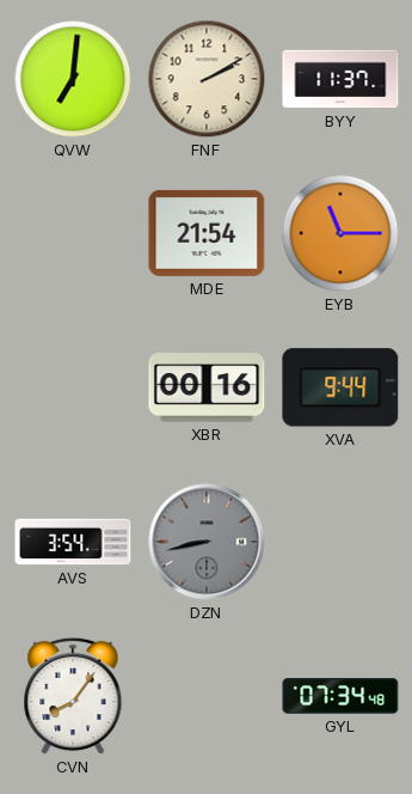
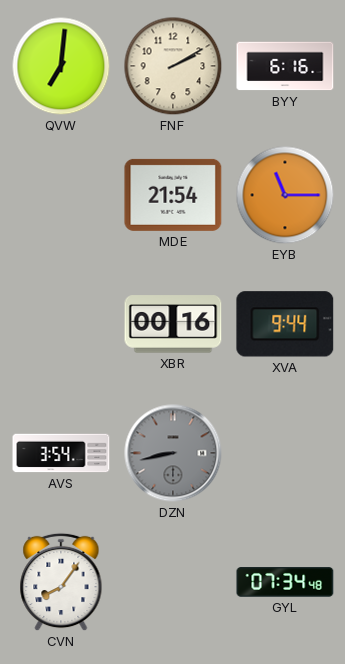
BYY: 11:37 -> 6:16 (285, 66)
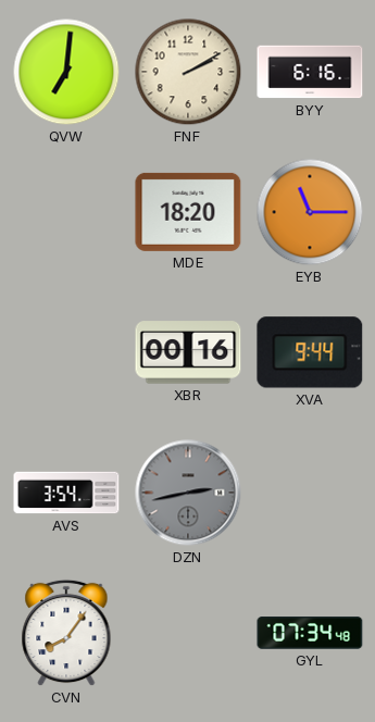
MDE: 21:54 -> 18:20 (188, 212)
DZN: 8:43 -> 2:43 (188, 493)
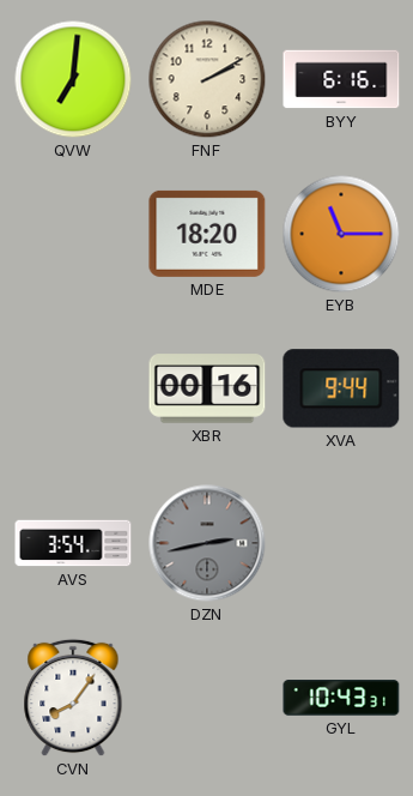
GYL: 07:34 -> 10:43 (341, 698)
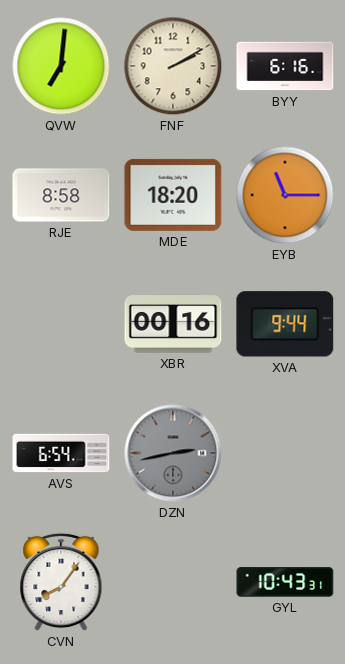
RJE: none -> 8:58 (61, 195)
AVS: 3:54 -> 6:54 (61, 453)
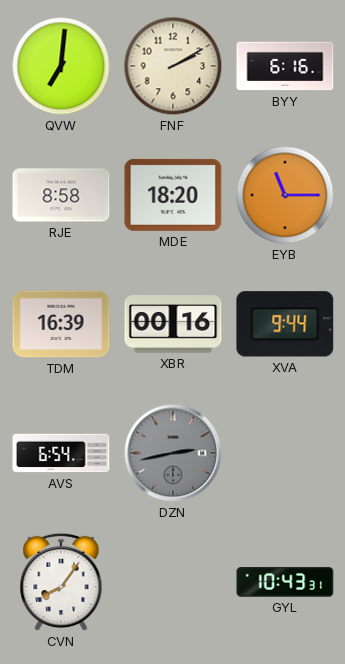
TDM: none -> 16:39 (61, 324)
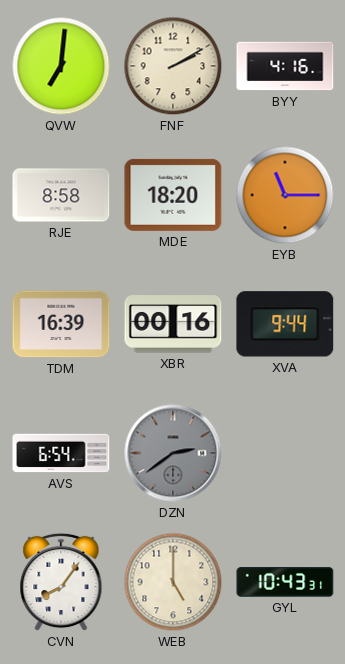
BYY: 6:16 -> 4:16 (285, 66)
DZN: 2:43 -> 2:39 (173, 453)
WEB: none -> 5:00 (173, 582)
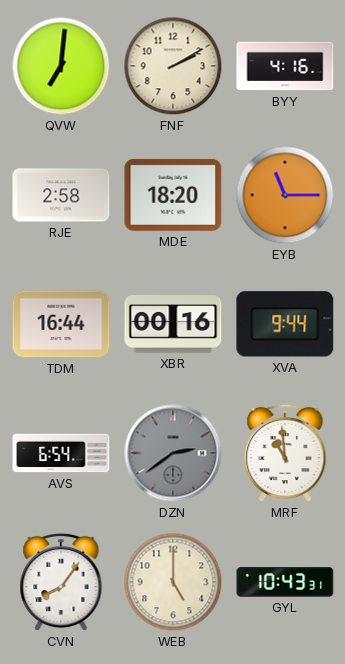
RJE: 8:58 -> 2:58 (61, 195)
TDM: 16:39 -> 16:44 (61, 324)
MRF: none -> 10:59 (285, 453)
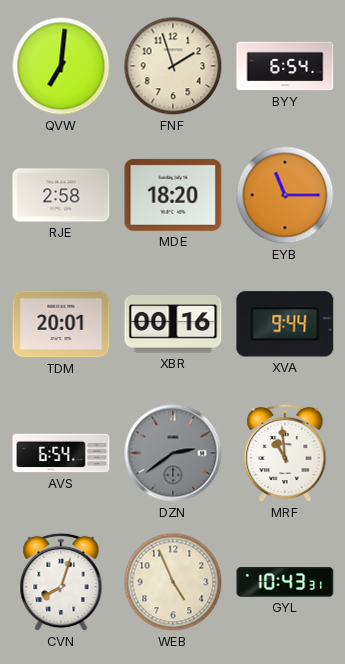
FNF: 2:10 -> 1:57 (173, 66)
BYY: 4:16 -> 6:54 (285, 66)
TDM: 16:44 -> 20:01 (61, 324)
CVN: 8:06 -> 8:03 (61, 582)
WEB: 5:00 -> 4:56 (173, 582)
